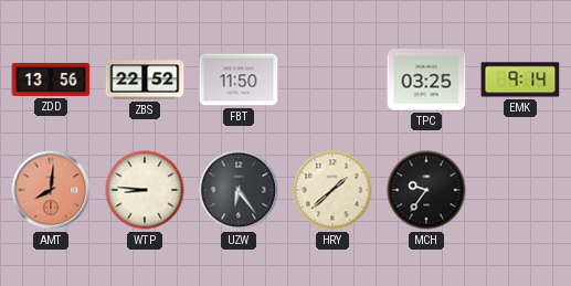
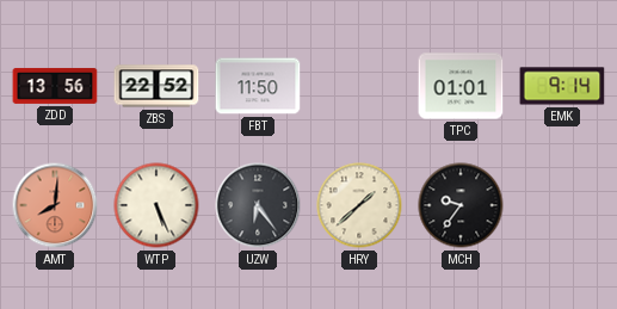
TPC: 03:25 -> 01:01 (461, 86)
WTP: 8:46 -> 5:26 (156, 205)
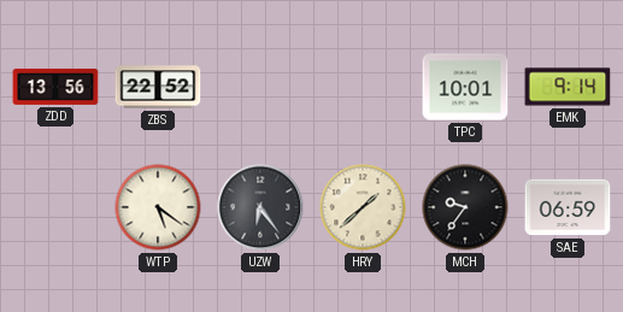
FBT: 11:50 -> none (258, 86)
TPC: 01:01 -> 10:01 (465, 87)
AMT: 8:01 -> none (55, 205)
WTP: 5:26 -> 5:21 (158, 207)
SAE: none -> 06:59 (568, 207)
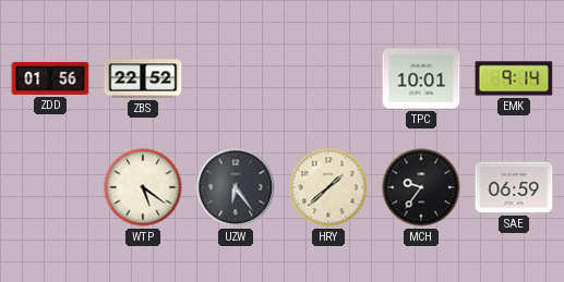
ZDD: 13:56 -> 01:56 (50, 78)
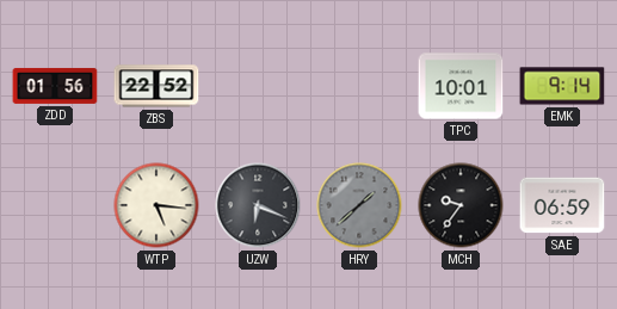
WTP: 5:21 -> 5:16 (156, 205)
UZW: 6:24 -> 6:19 (258, 205)
HRY dial: cream -> grey (359, 205)
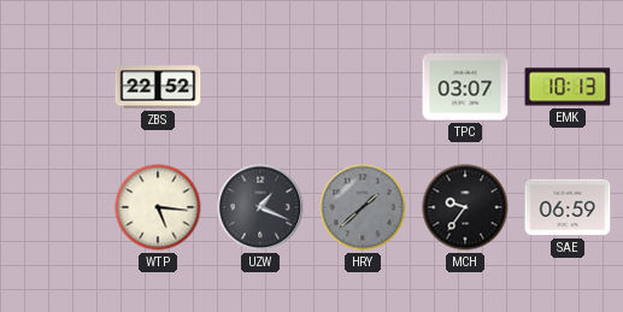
ZDD: 01:56 -> none (55, 86)
TPC: 10:01 -> 03:07 (465, 87)
EMK: 9:14 -> 10:13 (568, 87)
UZW: 6:19 -> 1:19 (260, 207)
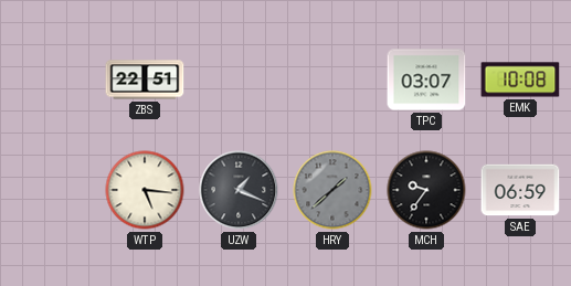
ZBS: 22:52 -> 22:51 (145, 80)
EMK: 10:13 -> 10:08 (520, 80)
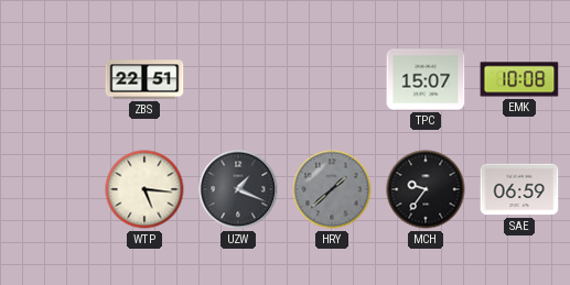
TPC: 03:07 -> 15:07 (426, 79)
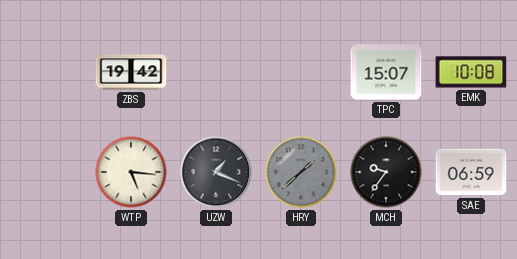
ZBS: 22:51 -> 19:42 (131, 72)
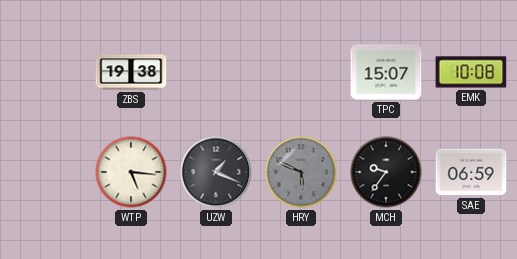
ZBS: 19:42 -> 19:38 (131, 72)
HRY: 1:38 -> 5:49 (301, 172)
